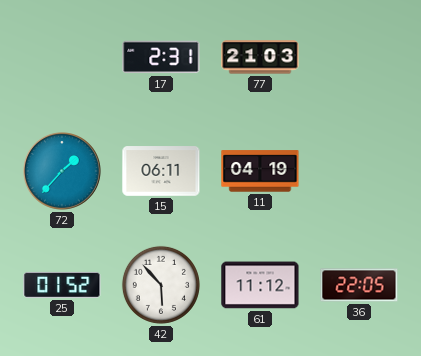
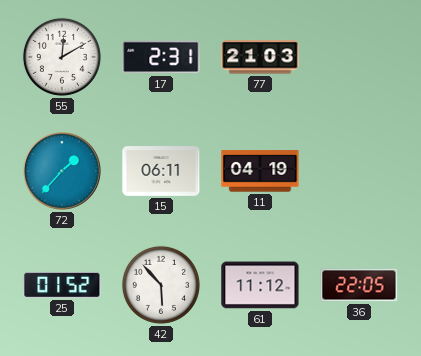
55: none -> 12:10 (62, 57)
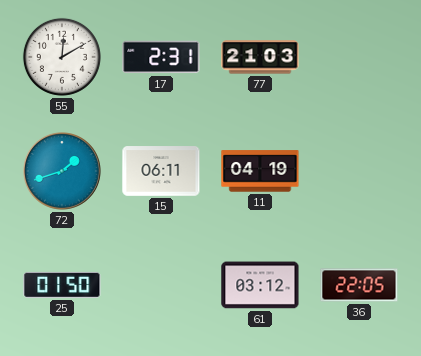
72: 1:37 -> 1:42 (62, 171)
25: 01:52 -> 01:50 (62, 285)
42: 5:53 -> none (161, 285)
61: 11:12 -> 03:12 (260, 285)
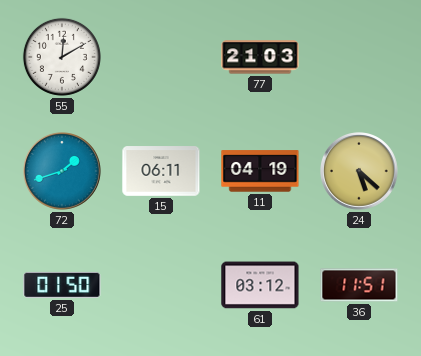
17: 2:31 -> none (161, 57)
24: none -> 5:22 (359, 171)
36: 22:05 -> 11:51 (359, 285)
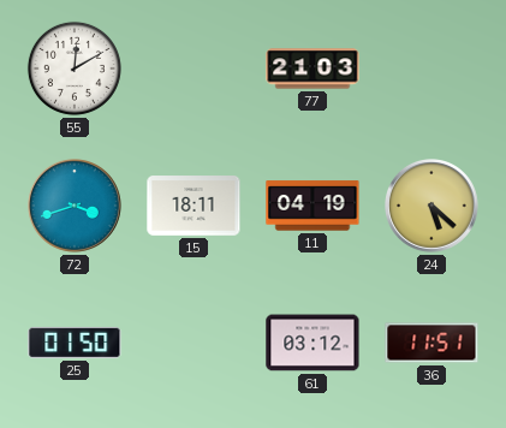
72: 1:42 -> 3:42 (75, 206)
15: 06:11 -> 18:11 (194, 206)
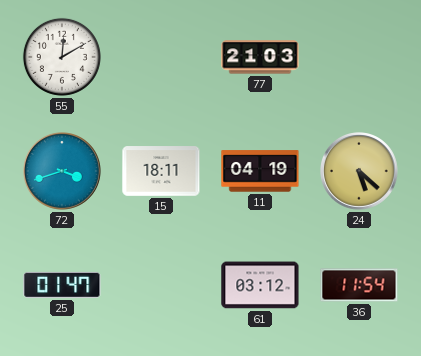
25: 01:50 -> 01:47 (62, 285)
36: 11:51 -> 11:54 (359, 285)
